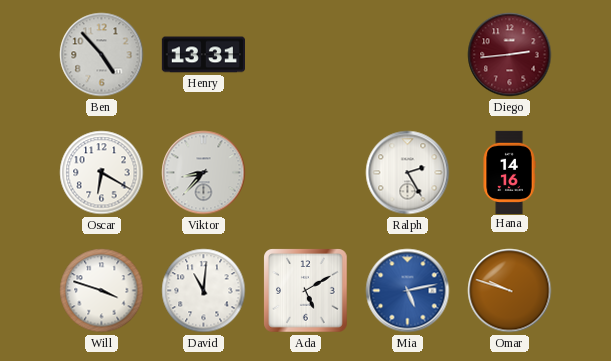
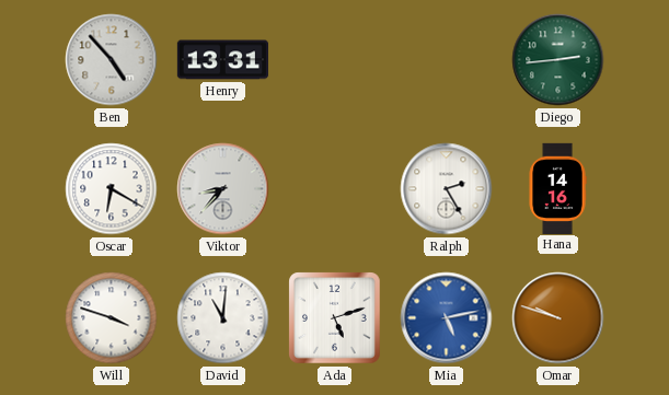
Diego dial: burgundy -> green (558, 60)
Ada: 5:10 -> 5:12 (335, 318)
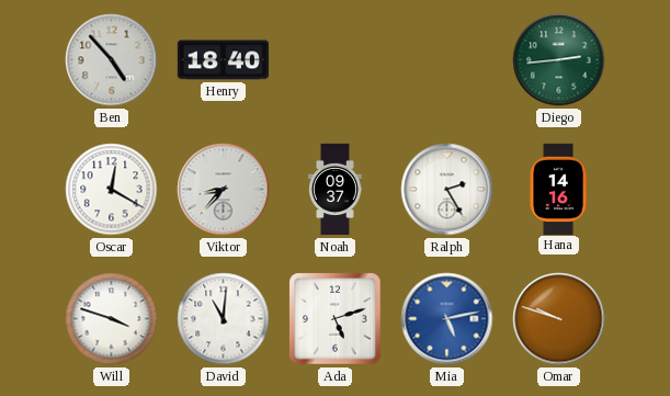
Henry: 13:31 -> 18:40 (223, 60)
Oscar: 6:20 -> 12:20 (112, 190)
Noah: none -> 09:37 (336, 190)
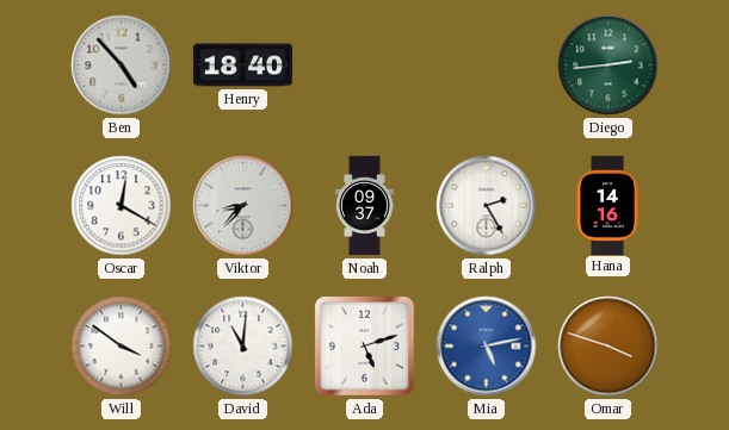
Will: 3:48 -> 3:51 (122, 347)
Omar: 9:48 -> 3:48 (608, 347)
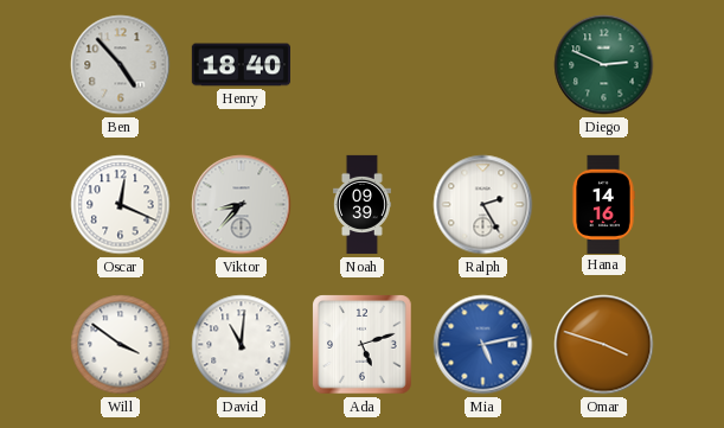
Diego: 2:44 -> 2:49 (604, 65)
Oscar: 12:20 -> 12:19 (121, 205)
Noah: 09:37 -> 09:39 (363, 205)
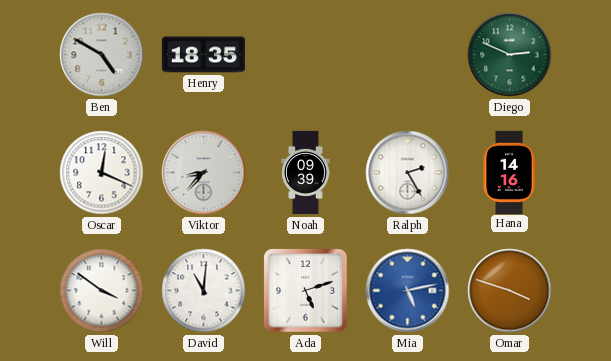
Ben: 4:53 -> 4:50 (102, 55)
Henry: 18:40 -> 18:35 (203, 55)
